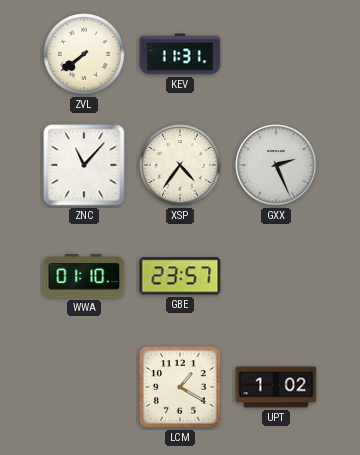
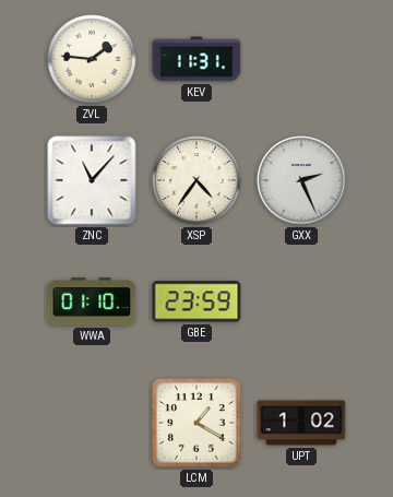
ZVL: 7:39 -> 1:46 (92, 59)
GBE: 23:57 -> 23:59 (196, 301)
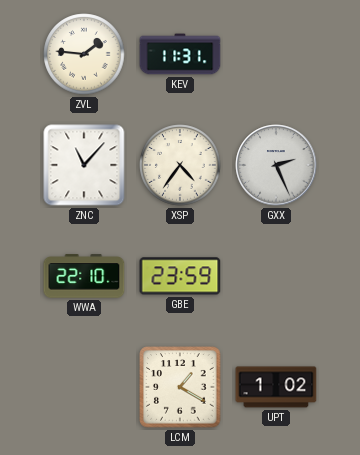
WWA: 01:10 -> 22:10 (84, 276)
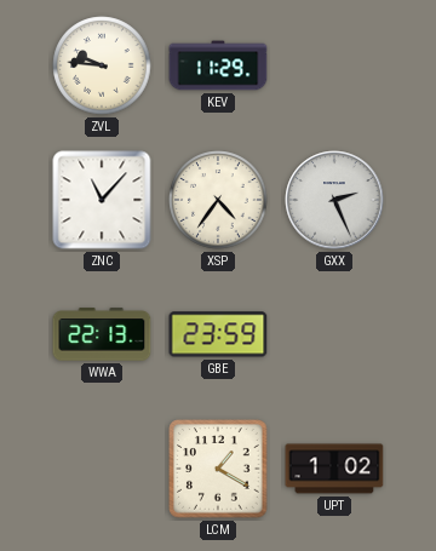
ZVL: 1:46 -> 9:46 (102, 65)
KEV: 11:31 -> 11:29 (218, 65)
WWA: 22:10 -> 22:13 (102, 334)
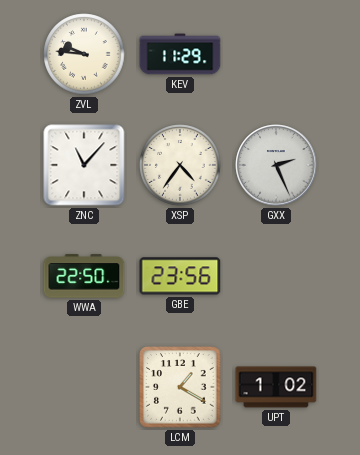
WWA: 22:13 -> 22:50 (84, 276)
GBE: 23:59 -> 23:56 (180, 276)
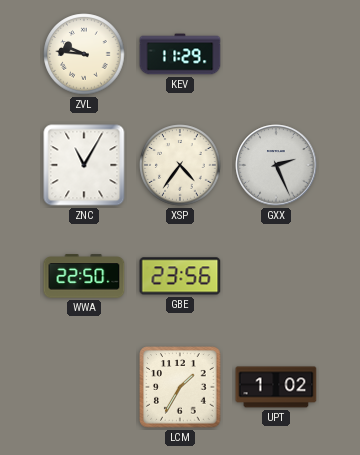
ZNC: 11:07 -> 11:05 (84, 165)
LCM: 1:20 -> 1:35 (180, 387)
